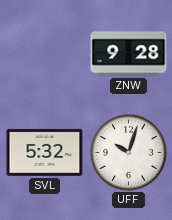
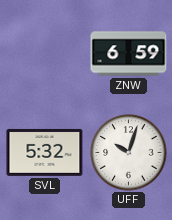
ZNW: 9:28 -> 6:59 (129, 54)
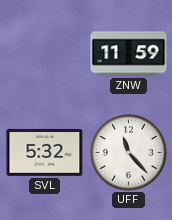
ZNW: 6:59 -> 11:59 (129, 54)
UFF: 10:03 -> 11:23 (129, 153)
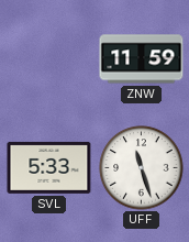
SVL: 5:32 -> 5:33 (49, 167)
UFF: 11:23 -> 11:27 (142, 168)
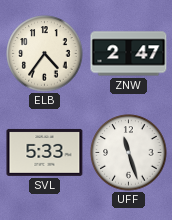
ELB: none -> 4:36 (45, 54)
ZNW: 11:59 -> 2:47 (129, 54)
